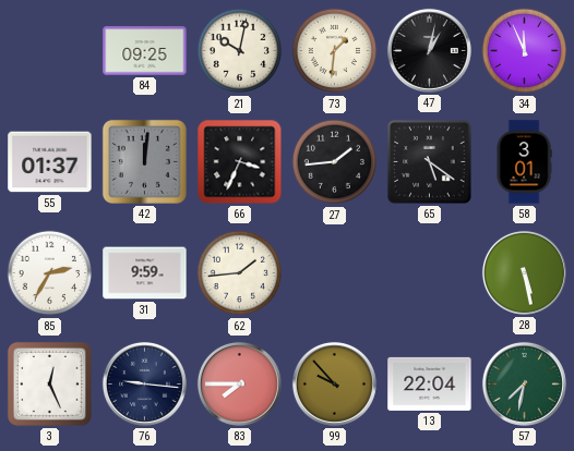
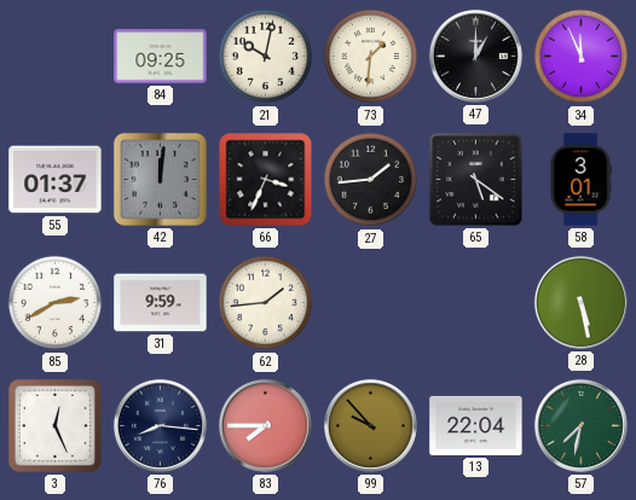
47: 1:02 -> 1:00 (475, 56)
85: 2:35 -> 2:40 (56, 303)
76: 9:16 -> 8:16 (160, 425)
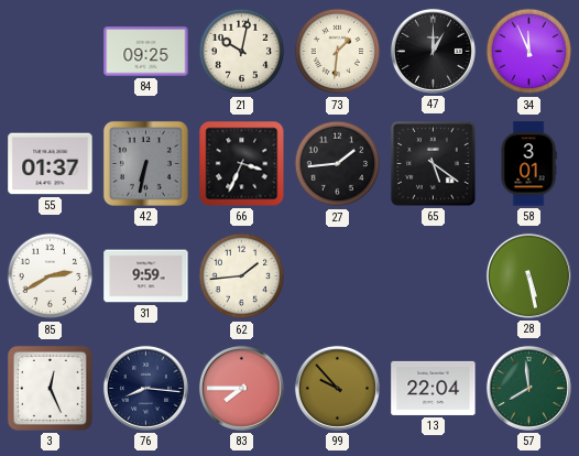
42: 12:01 -> 6:32 (145, 163)
57: 7:32 -> 7:59 (528, 388)
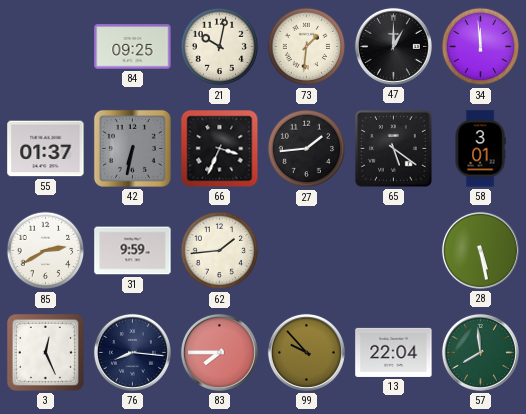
34: 11:56 -> 11:59 (481, 47)
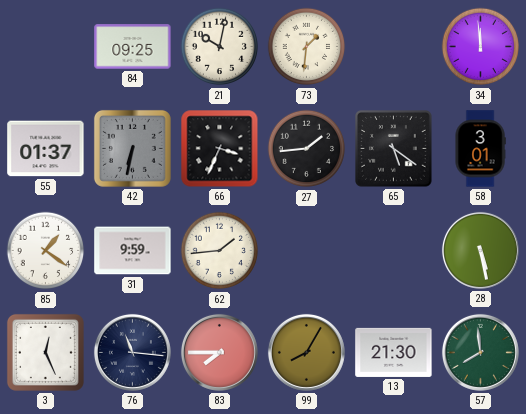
47: 1:00 -> none (393, 46)
85: 2:40 -> 1:21 (46, 251)
76: 8:16 -> 11:16 (132, 352)
99: 9:53 -> 8:05 (306, 352)
13: 22:04 -> 21:30 (394, 352)
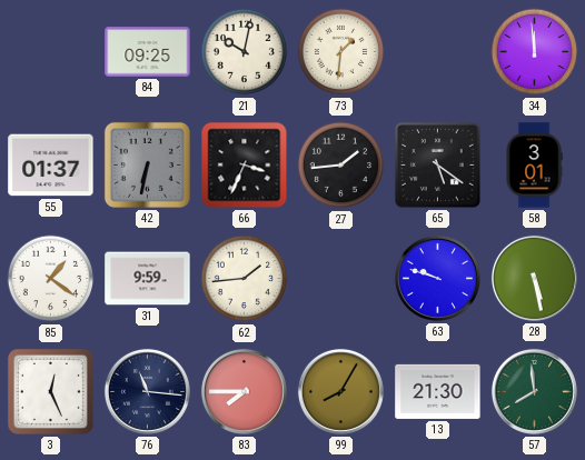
63: none -> 9:48 (437, 278)
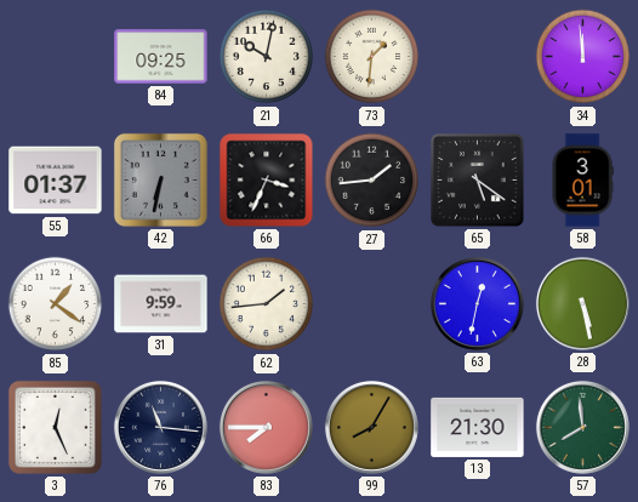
63: 9:48 -> 12:32 (477, 303)
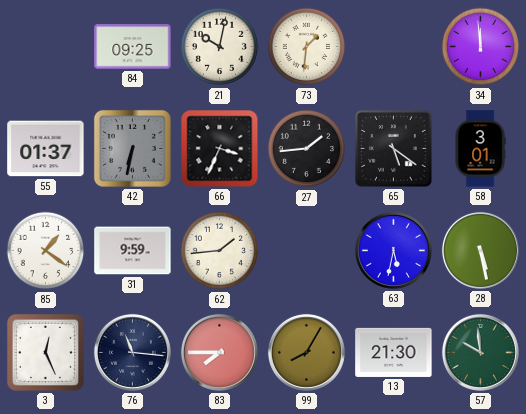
63: 12:32 -> 5:32 (393, 250)
57: 7:59 -> 9:59 (480, 352)
